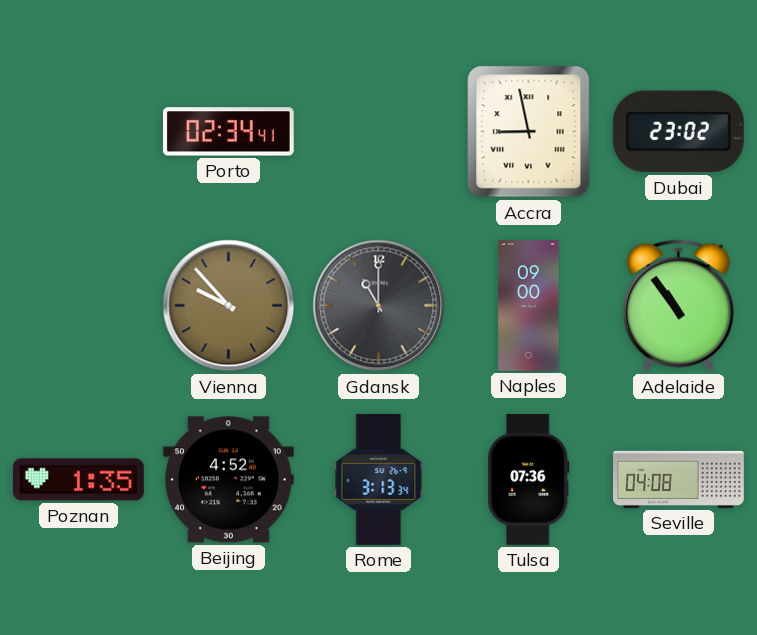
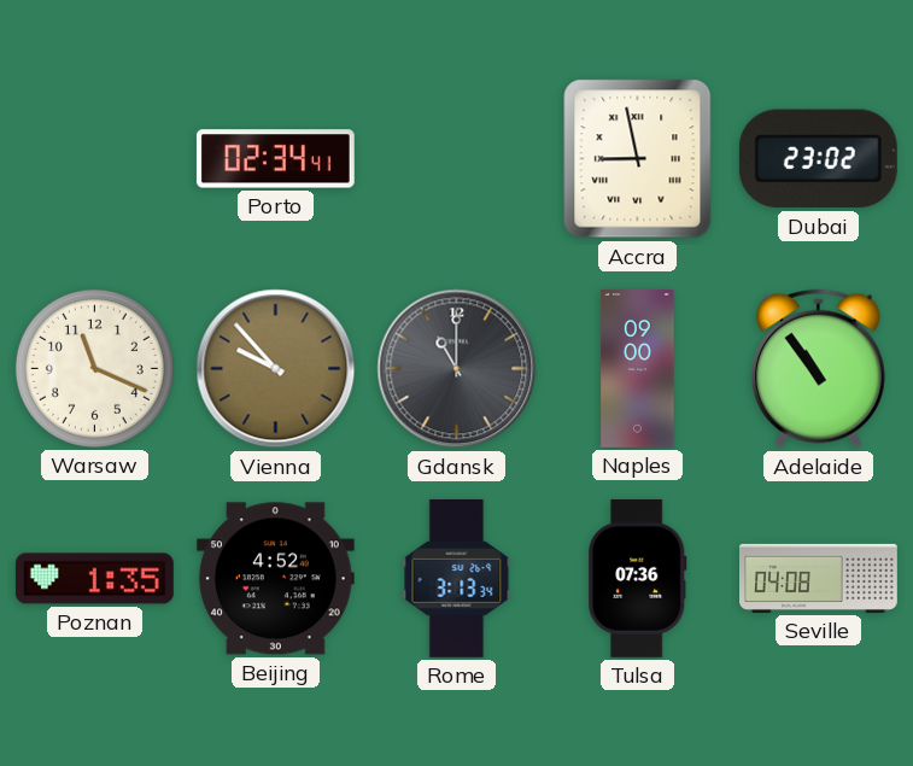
Warsaw: none -> 11:19 (94, 368)
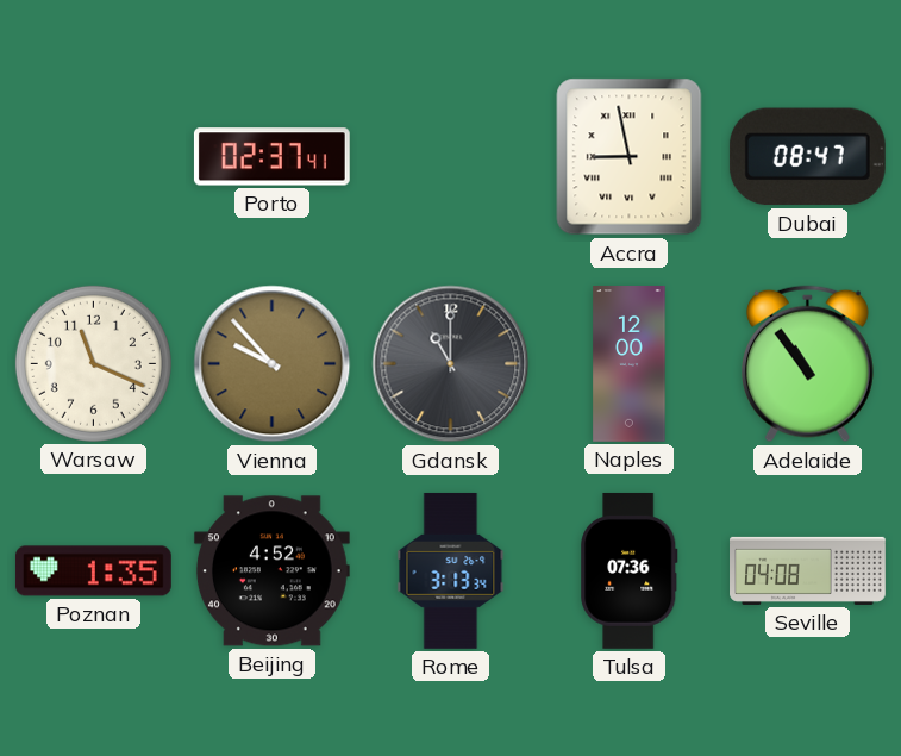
Porto: 02:34 -> 02:37 (271, 157)
Dubai: 23:02 -> 08:47 (807, 157)
Naples: 09:00 -> 12:00 (630, 364)
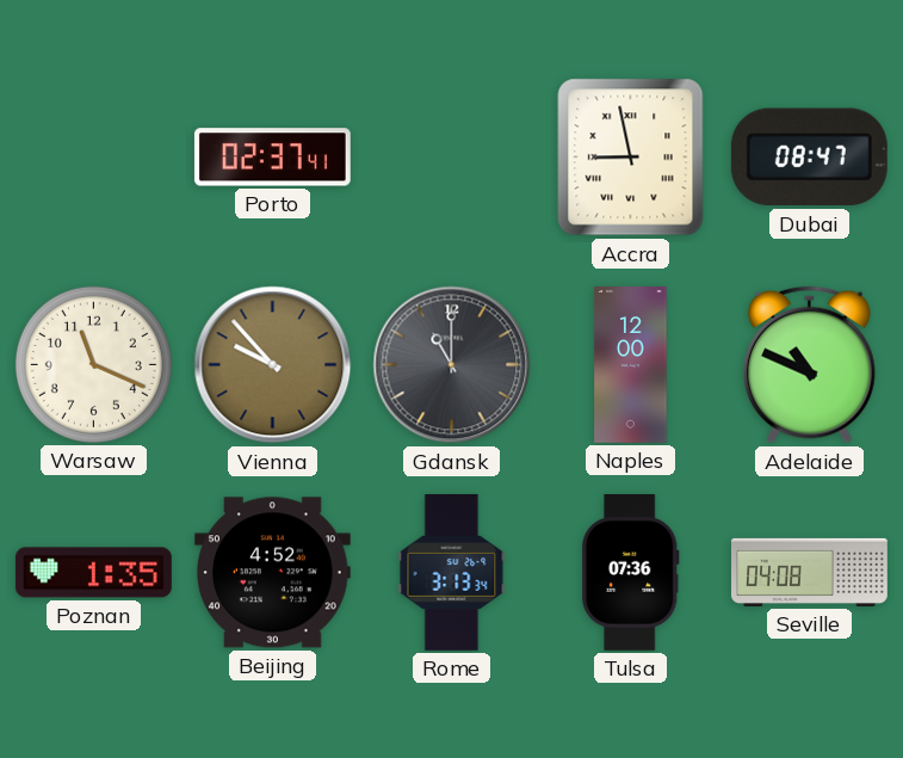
Adelaide: 10:54 -> 10:49 (809, 365)
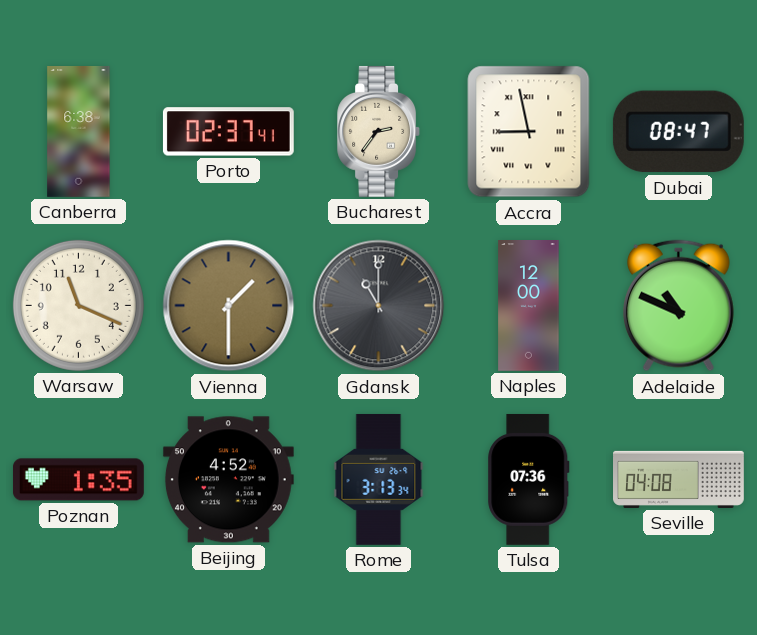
Canberra: none -> 6:38 (79, 132)
Bucharest: none -> 2:36 (379, 131)
Vienna: 9:53 -> 1:30 (229, 306)
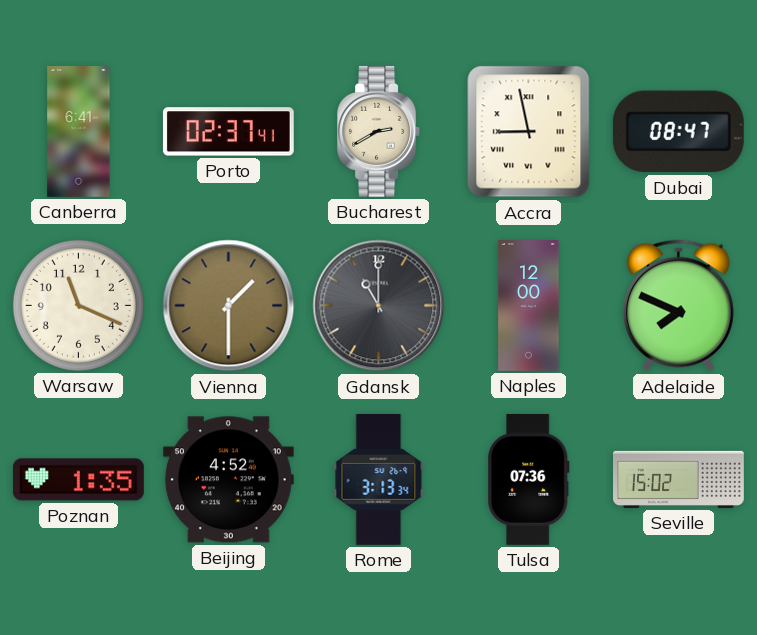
Canberra: 6:38 -> 6:41 (79, 132)
Bucharest: 2:36 -> 2:40 (379, 131)
Adelaide: 10:49 -> 7:49 (678, 306)
Seville: 04:08 -> 15:02 (679, 479)
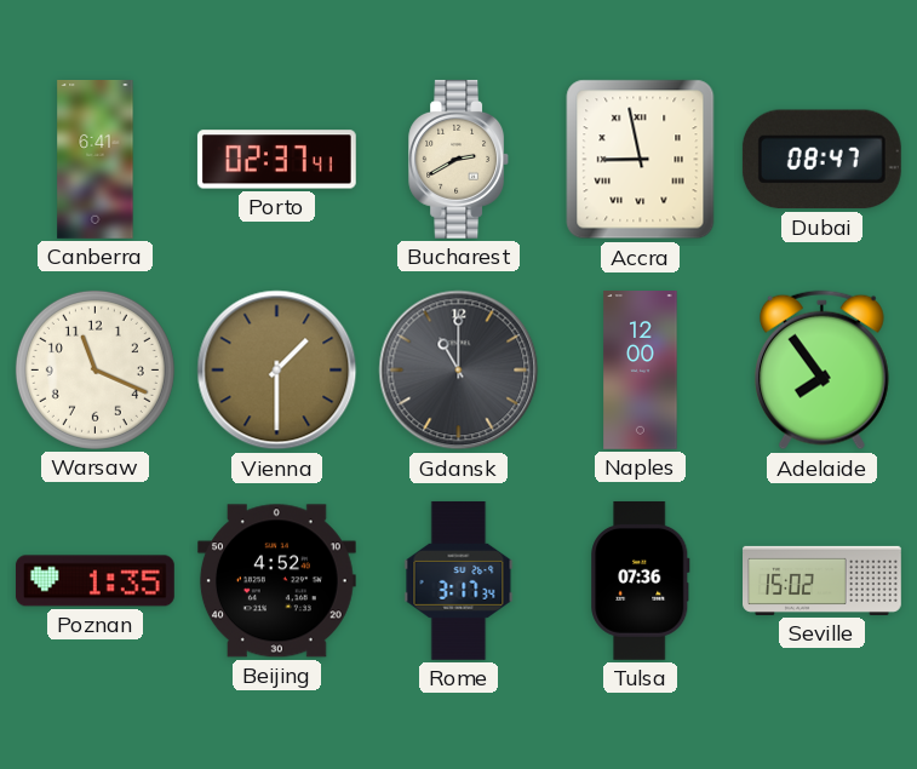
Adelaide: 7:49 -> 7:54 (821, 371)
Rome: 3:13 -> 3:17 (459, 580)
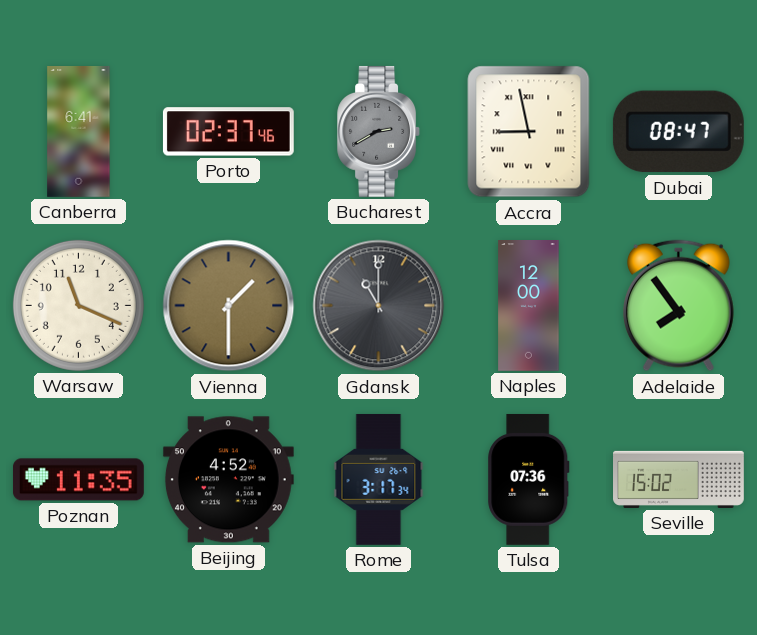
Porto: 02:37:41 -> 02:37:46 (228, 132)
Bucharest dial: cream -> grey (379, 131)
Poznan: 1:35 -> 11:35 (78, 480)
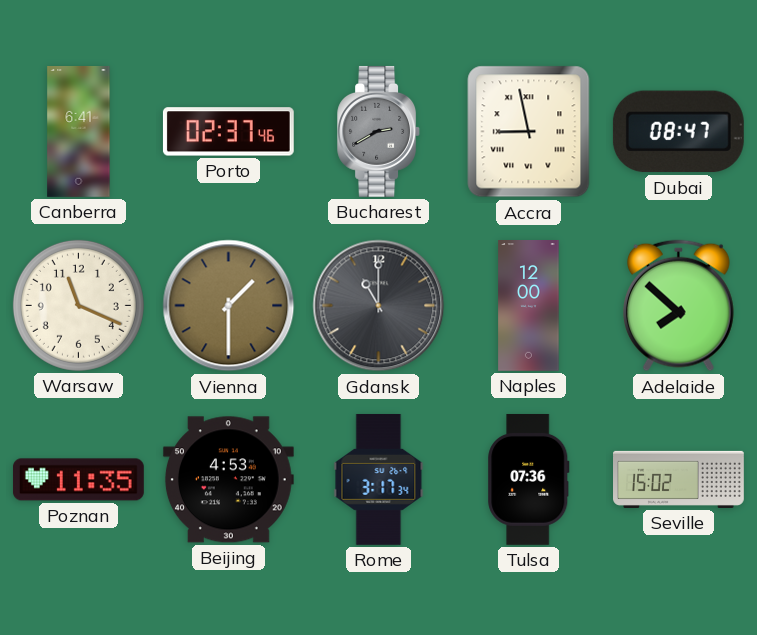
Adelaide: 7:54 -> 7:52 (678, 306)
Beijing: 4:52 -> 4:53 (228, 480)
